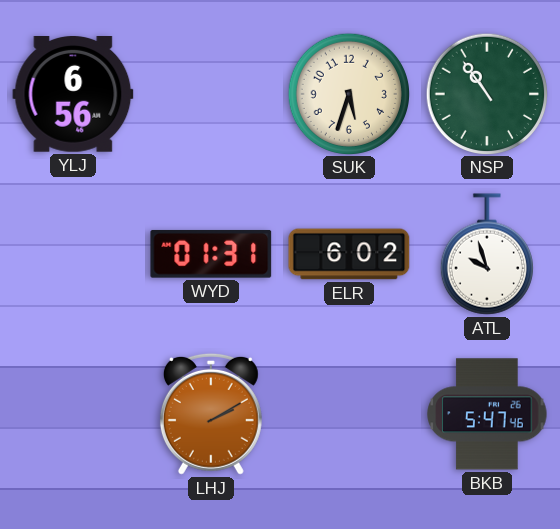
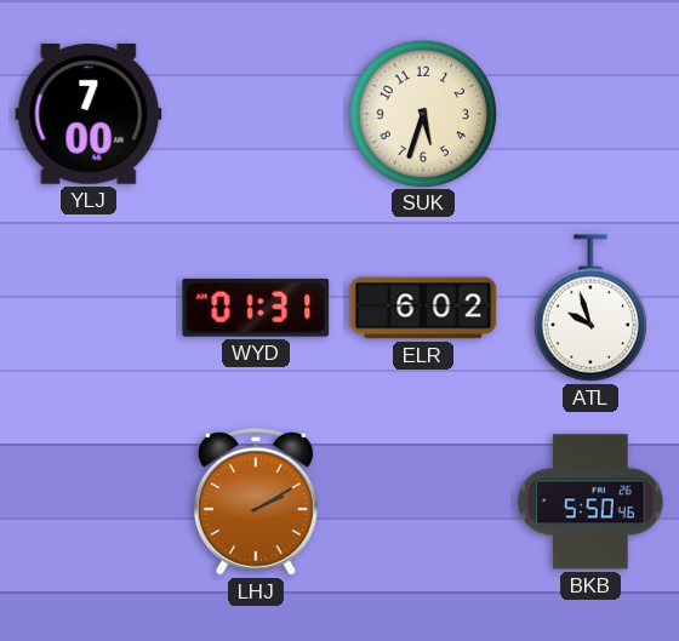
YLJ: 6:56 -> 7:00 (89, 115)
NSP: 10:54 -> none (486, 93)
BKB: 5:47 -> 5:50 (590, 502)
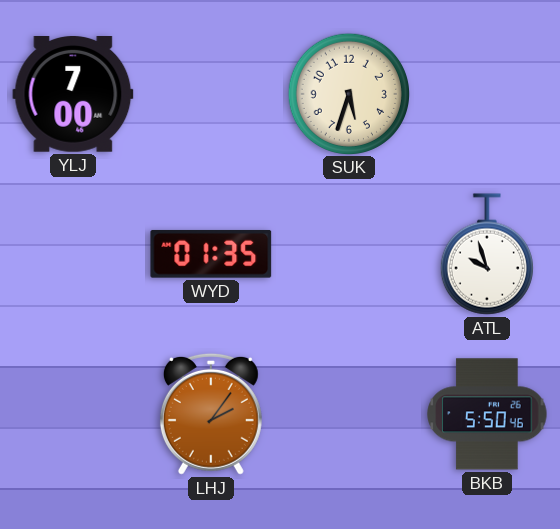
WYD: 01:31 -> 01:35 (211, 254)
ELR: 6:02 -> none (423, 308)
LHJ: 2:10 -> 2:06 (211, 414)
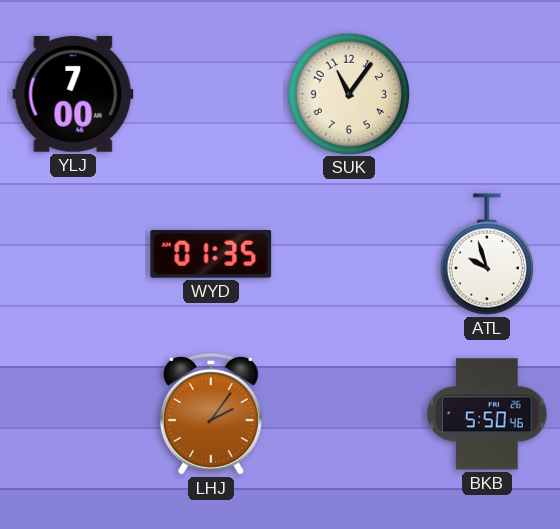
SUK: 5:33 -> 11:06 (348, 93)
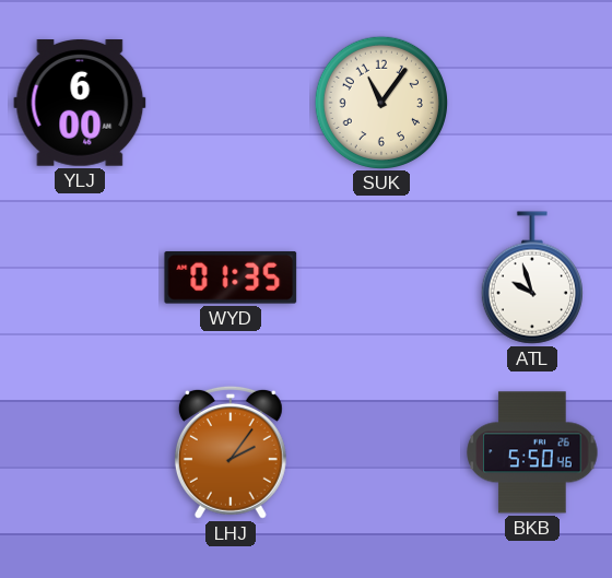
YLJ: 7:00 -> 6:00 (80, 104)
